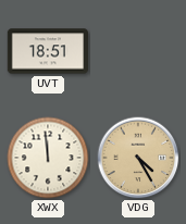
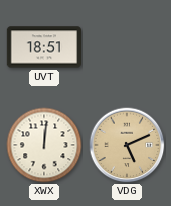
XWX: 11:59 -> 12:01 (44, 145)
VDG: 4:25 -> 5:11 (127, 145)
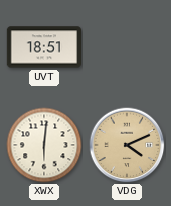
XWX: 12:01 -> 6:01 (44, 145)
VDG: 5:11 -> 4:11 (127, 145)
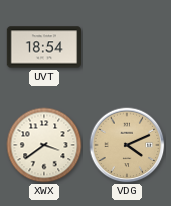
UVT: 18:51 -> 18:54 (43, 47)
XWX: 6:01 -> 3:39 (44, 145)
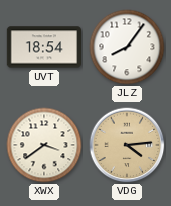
JLZ: none -> 8:06 (127, 47)
VDG: 4:11 -> 4:14 (127, 145)
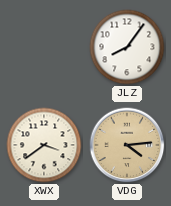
UVT: 18:54 -> none (43, 47)
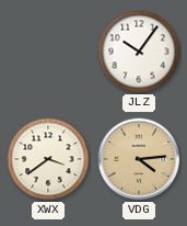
JLZ: 8:06 -> 10:06 (139, 52)
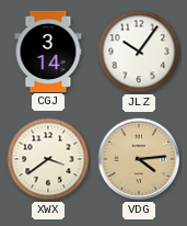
CGJ: none -> 3:14 (48, 50)
